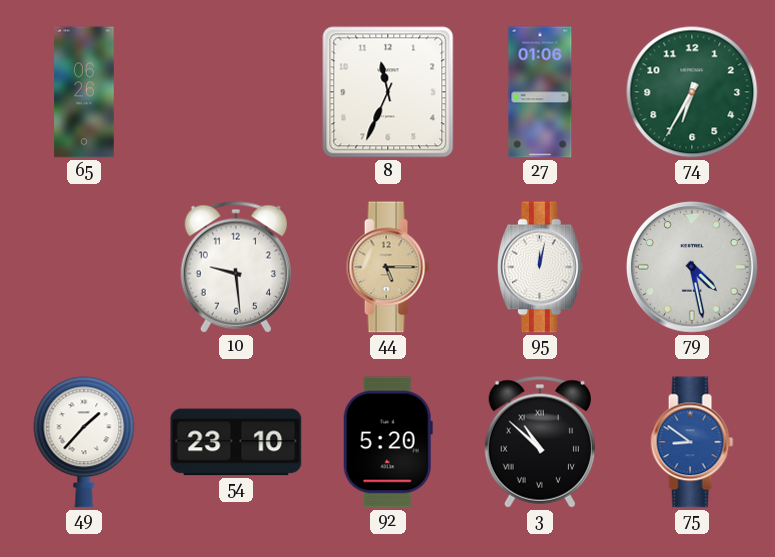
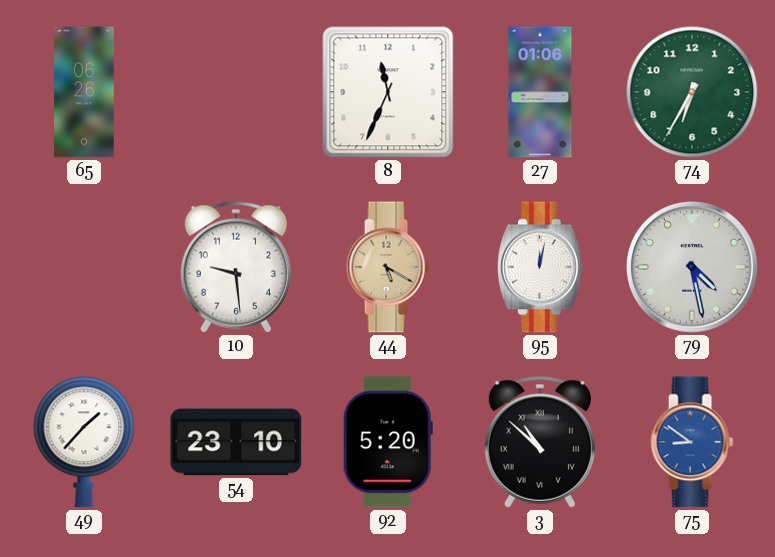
44: 5:15 -> 5:20 (388, 267)
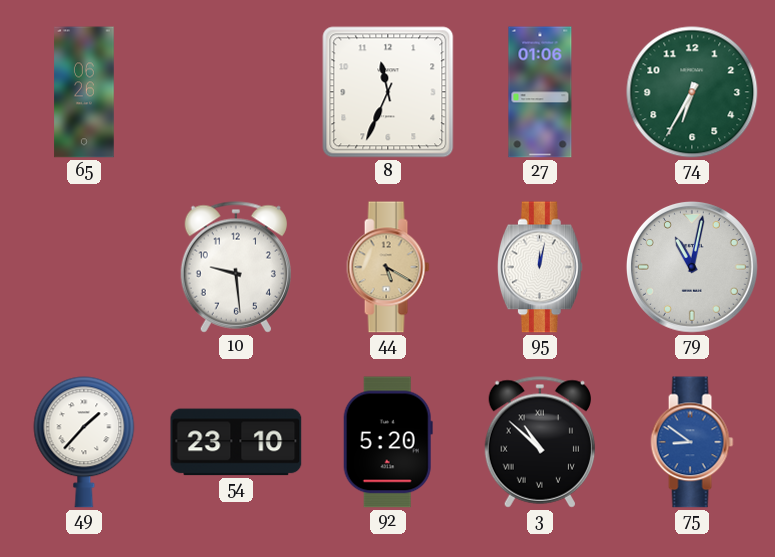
79: 4:28 -> 11:02 (692, 267)
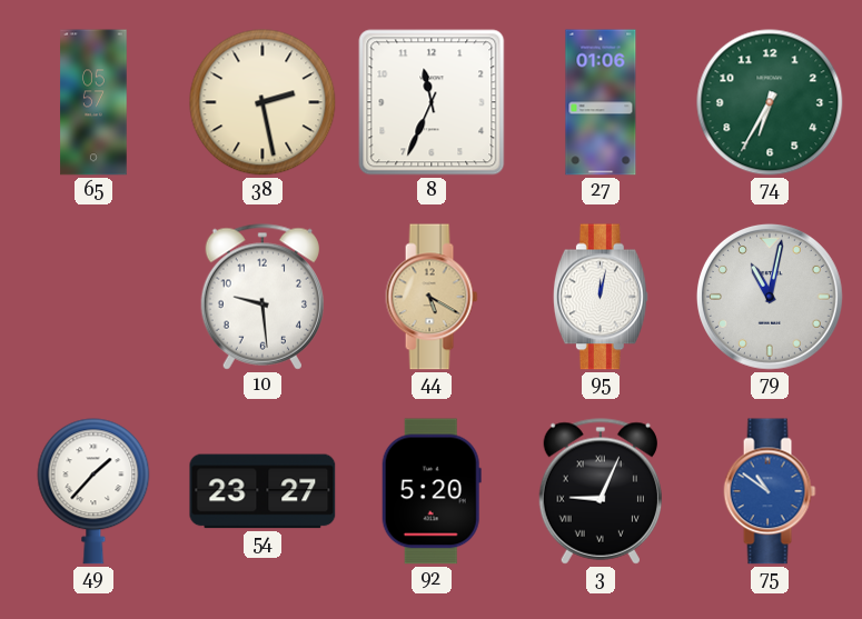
65: 06:26 -> 05:57 (93, 102)
38: none -> 2:28 (262, 102)
54: 23:10 -> 23:27 (262, 491)
3: 10:52 -> 9:04 (600, 491)
75: 8:51 -> 10:51 (770, 491)
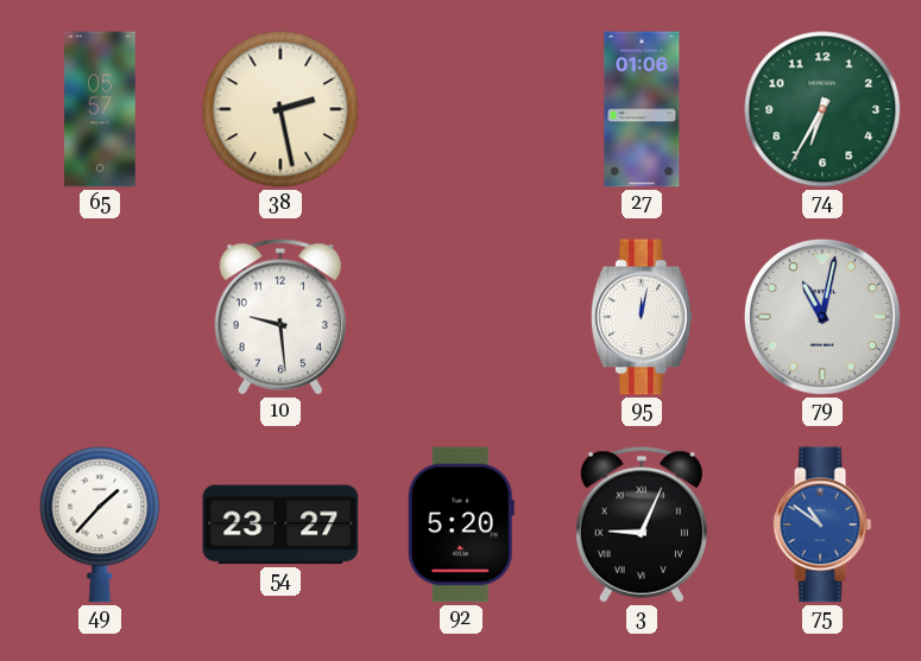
8: 11:34 -> none (432, 102)
44: 5:20 -> none (432, 297)
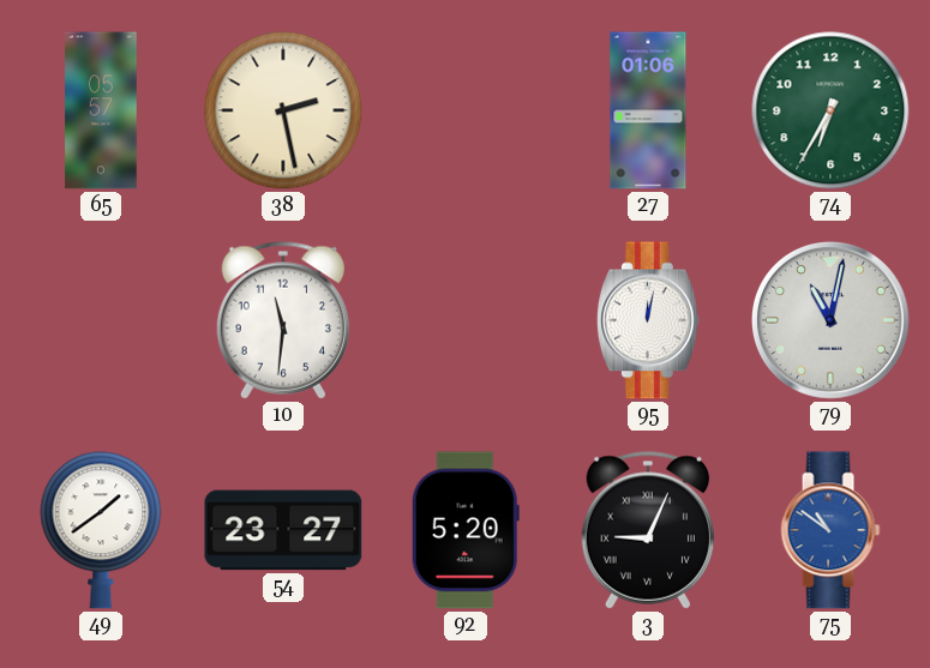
10: 9:29 -> 11:31 (282, 320)
49: 1:37 -> 1:39 (101, 530)
